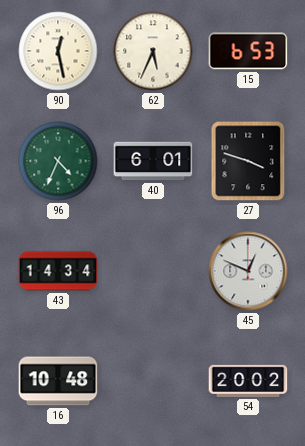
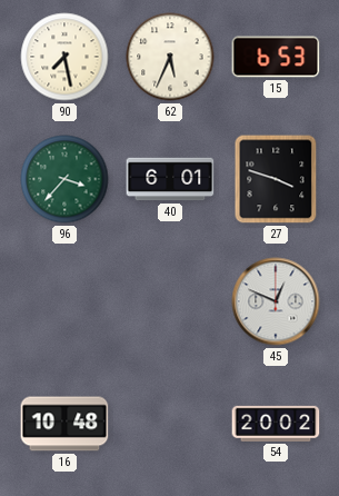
90: 12:28 -> 7:28 (64, 57)
96: 4:34 -> 3:37 (64, 179)
43: 14:34 -> none (58, 271)
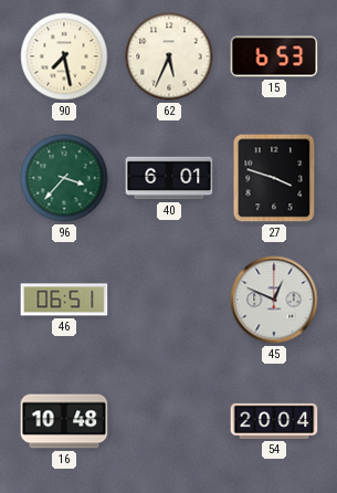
46: none -> 06:51 (64, 300)
54: 20:02 -> 20:04 (274, 421)
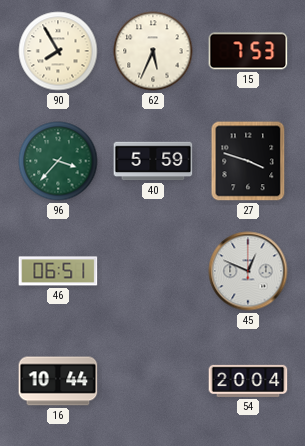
90: 7:28 -> 7:55 (58, 51)
15: 6:53 -> 7:53 (248, 51)
40: 6:01 -> 5:59 (153, 161)
16: 10:48 -> 10:44 (58, 381)
